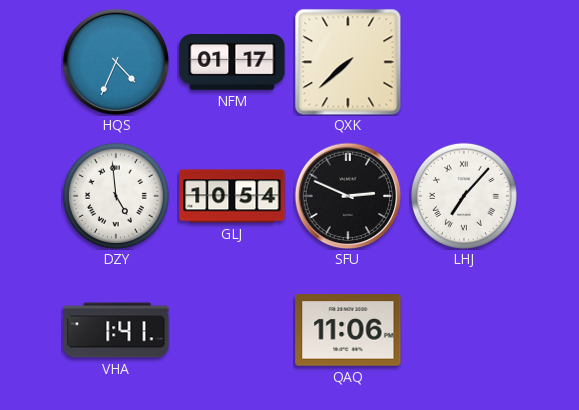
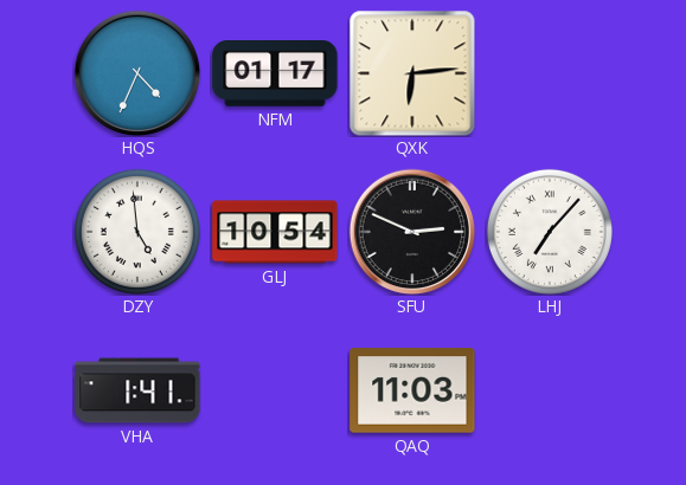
QXK: 7:38 -> 6:14 (412, 73)
QAQ: 11:06 -> 11:03 (412, 390)
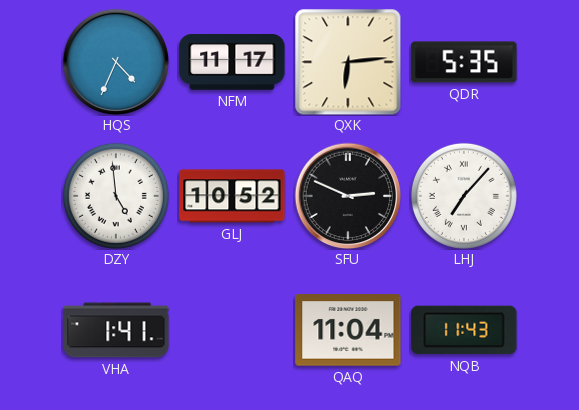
NFM: 01:17 -> 11:17 (232, 63)
QDR: none -> 5:35 (464, 62)
GLJ: 10:54 -> 10:52 (232, 196)
QAQ: 11:03 -> 11:04 (348, 330)
NQB: none -> 11:43 (464, 330)
